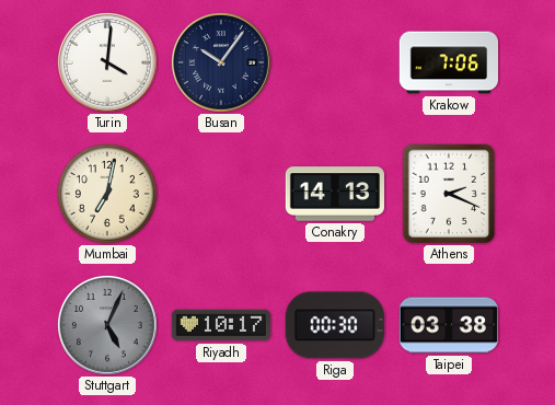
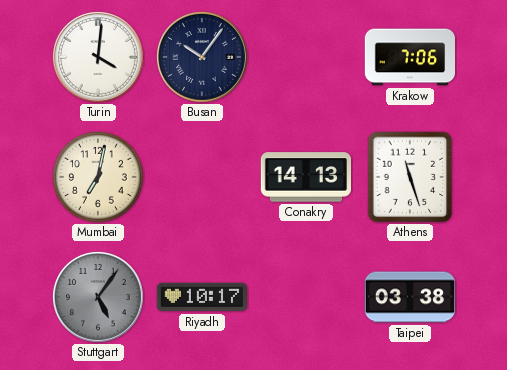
Athens: 2:19 -> 11:27 (410, 177)
Stuttgart: 5:04 -> 5:06 (98, 297)
Riga: 00:30 -> none (335, 325)
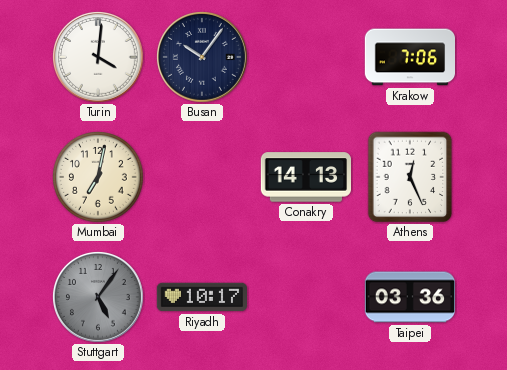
Athens: 11:27 -> 12:26 (410, 177)
Taipei: 03:38 -> 03:36 (409, 297)
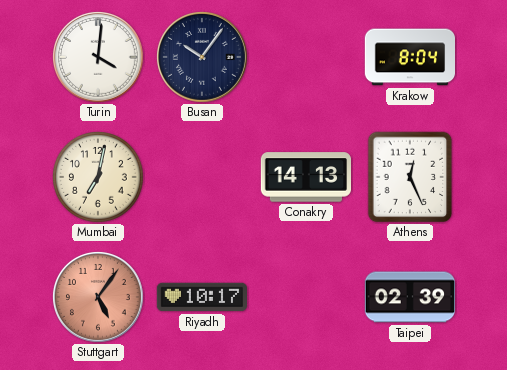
Krakow: 7:06 -> 8:04 (410, 57)
Stuttgart dial: grey -> salmon (98, 297)
Taipei: 03:36 -> 02:39 (409, 297)
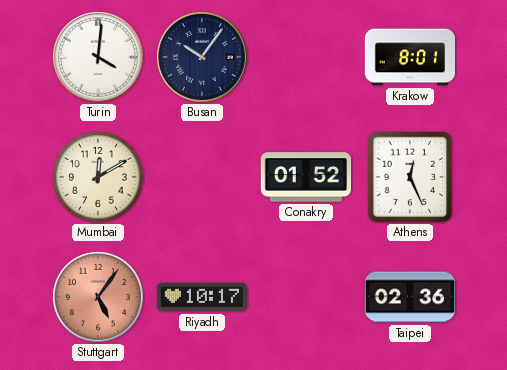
Krakow: 8:04 -> 8:01 (410, 57)
Mumbai: 7:02 -> 12:10 (99, 178)
Conakry: 14:13 -> 01:52 (305, 177)
Taipei: 02:39 -> 02:36 (409, 297)
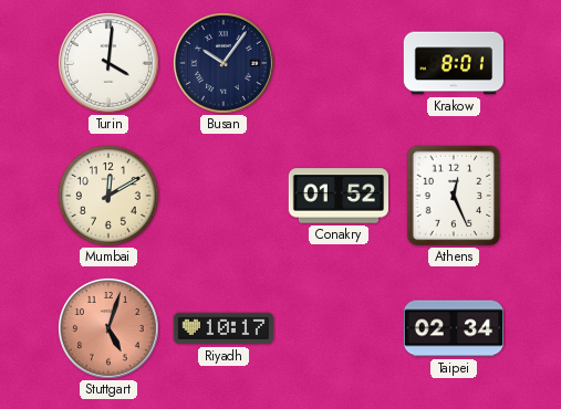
Stuttgart: 5:06 -> 5:03 (108, 328)
Taipei: 02:36 -> 02:34 (453, 328)
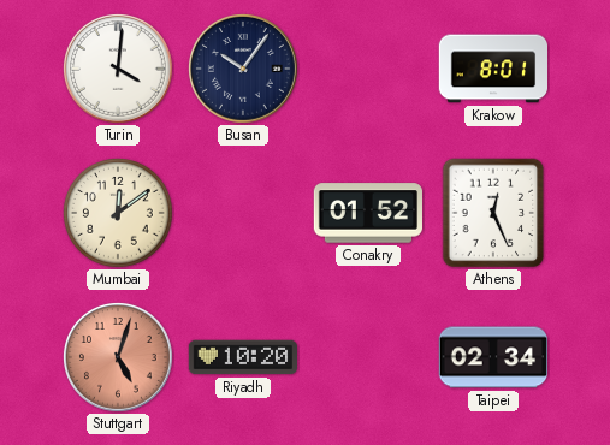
Mumbai: 12:10 -> 12:09 (119, 214)
Riyadh: 10:17 -> 10:20 (242, 357)
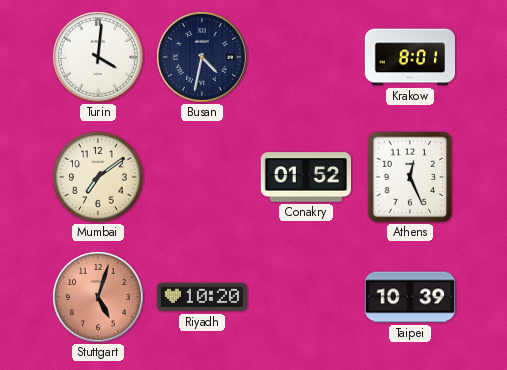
Busan: 10:06 -> 4:32 (202, 57)
Mumbai: 12:09 -> 7:09 (99, 178)
Taipei: 02:34 -> 10:39 (409, 297)
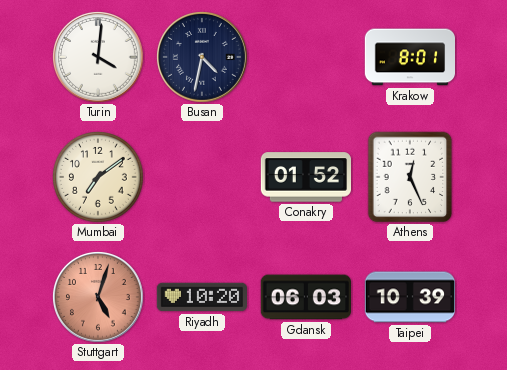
Gdansk: none -> 06:03 (305, 297)
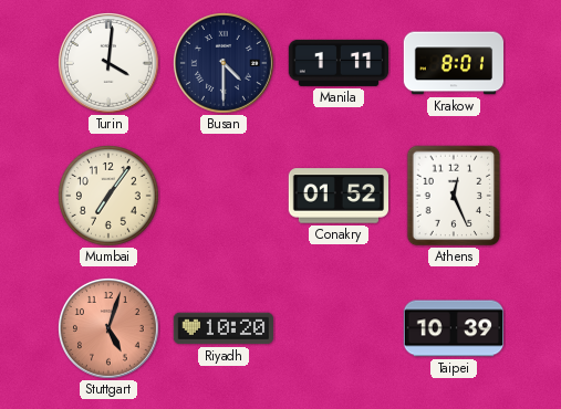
Busan: 4:32 -> 4:30 (224, 63)
Manila: none -> 1:11 (339, 63)
Mumbai: 7:09 -> 7:06 (110, 197)
Gdansk: 06:03 -> none (305, 297)
